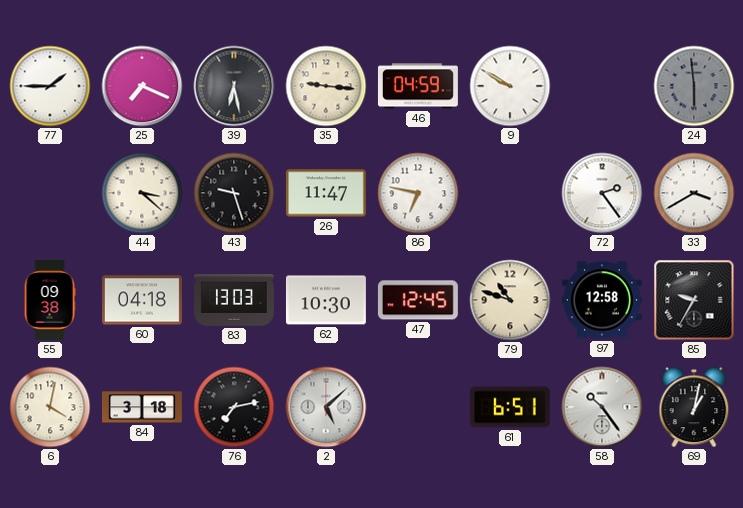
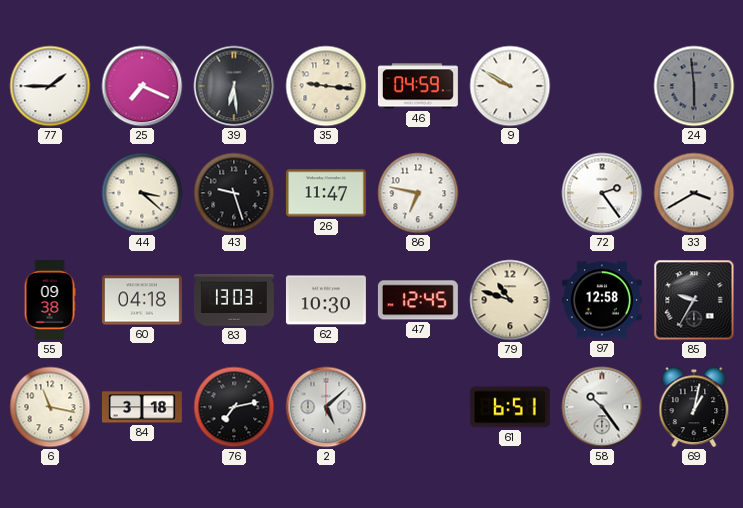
39: 6:28 -> 6:29 (234, 86)
6: 4:02 -> 11:17 (50, 407)
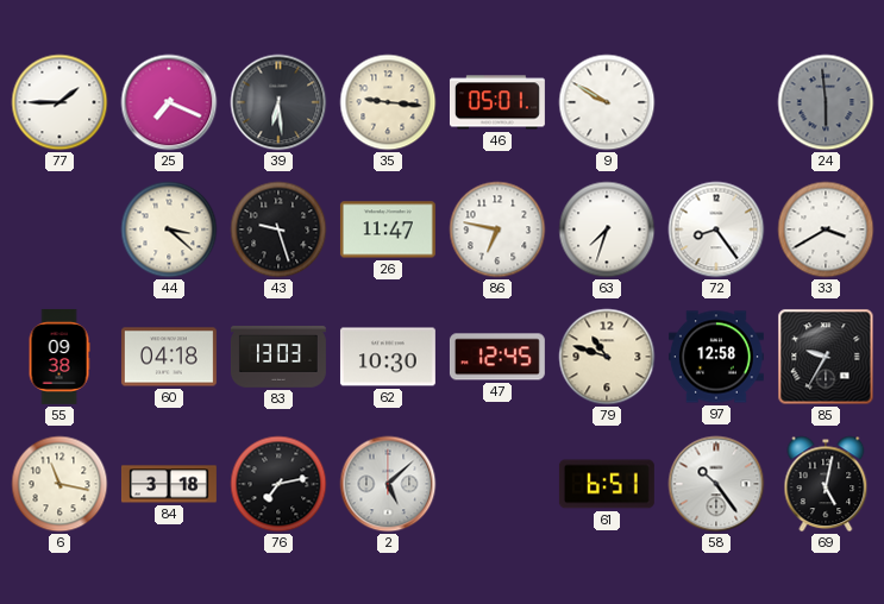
46: 04:59 -> 05:01 (497, 102)
63: none -> 7:33 (607, 229)
72: 2:24 -> 8:24 (716, 229)
69: 1:02 -> 5:02 (826, 484)
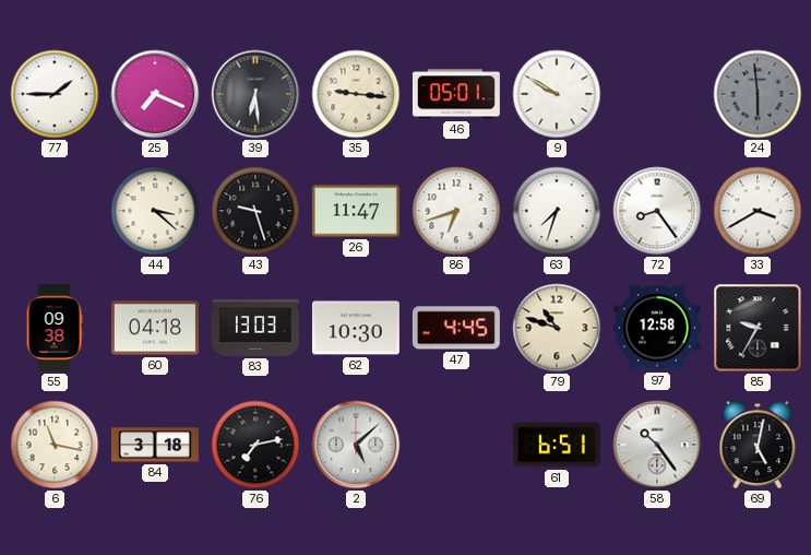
86: 6:47 -> 6:42 (456, 211)
47: 12:45 -> 4:45 (456, 328)
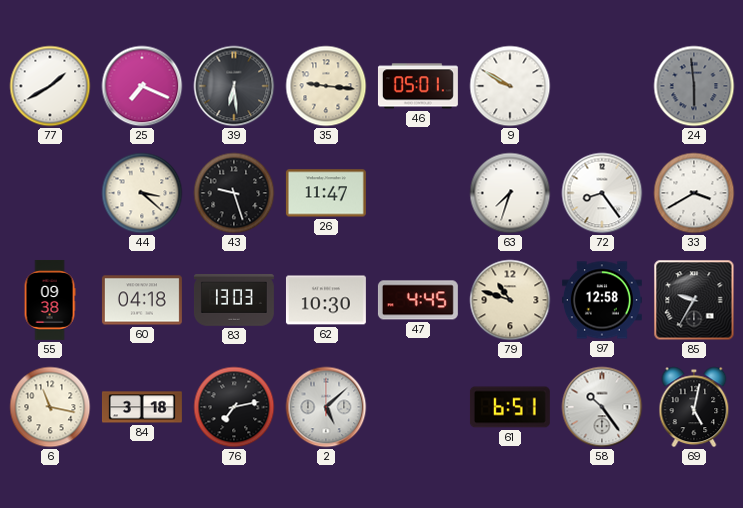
77: 1:45 -> 1:40 (50, 86)
86: 6:42 -> none (456, 211)
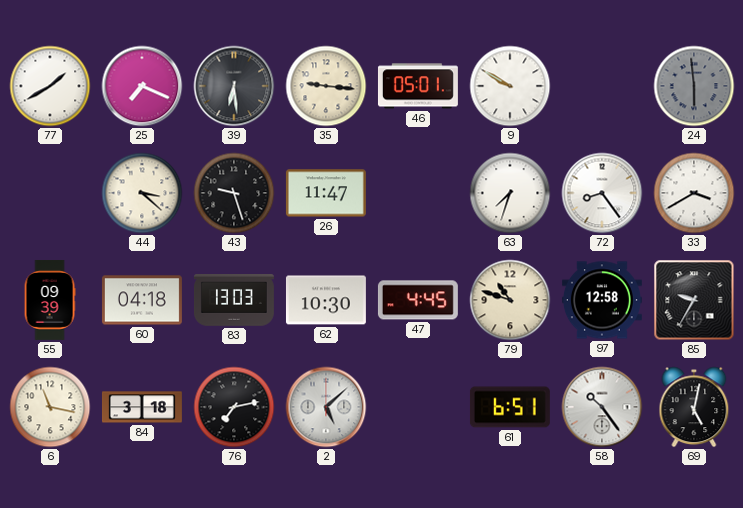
55: 09:38 -> 09:39 (50, 300)
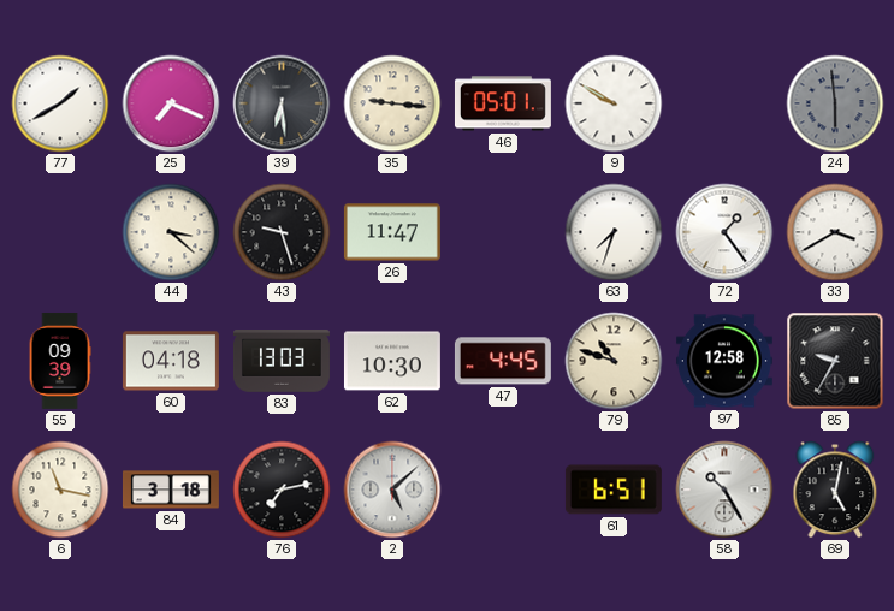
72: 8:24 -> 1:24 (724, 232)
58: 10:24 -> 10:25 (724, 490)
